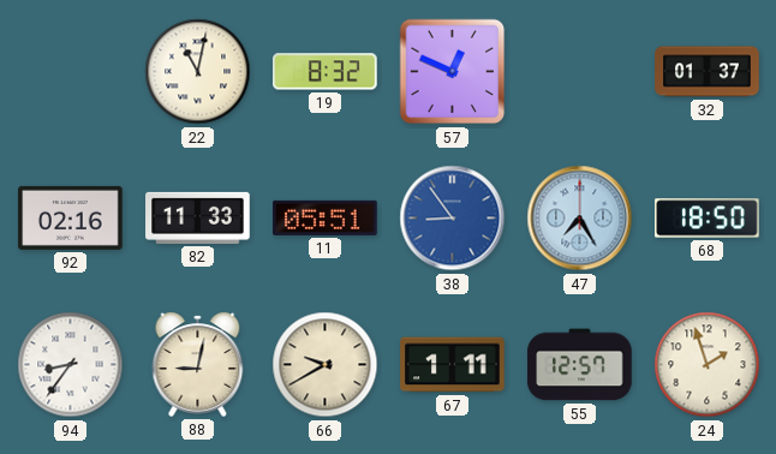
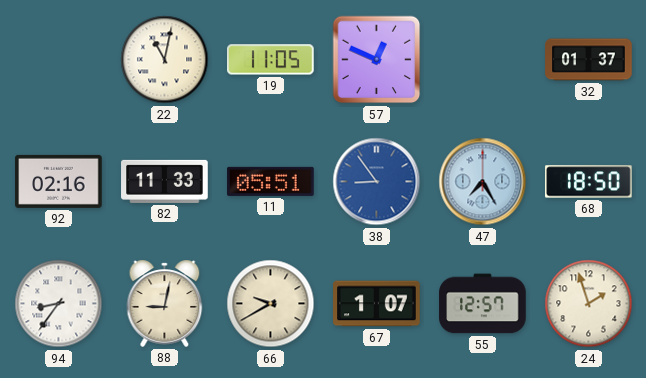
19: 8:32 -> 11:05 (271, 60)
67: 1:11 -> 1:07 (377, 304)
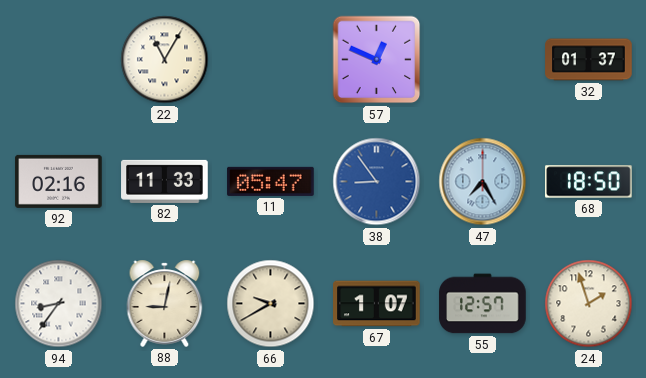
22: 11:02 -> 11:05 (165, 60)
19: 11:05 -> none (271, 60)
11: 05:51 -> 05:47 (271, 181)
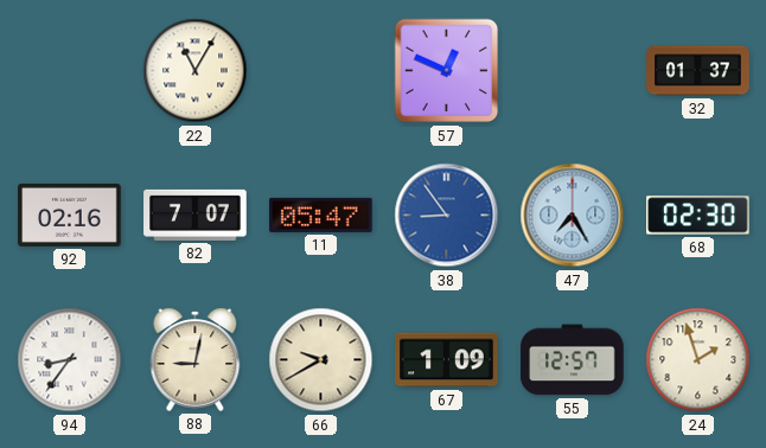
82: 11:33 -> 7:07 (196, 215)
68: 18:50 -> 02:30 (698, 216)
67: 1:07 -> 1:09 (447, 360)
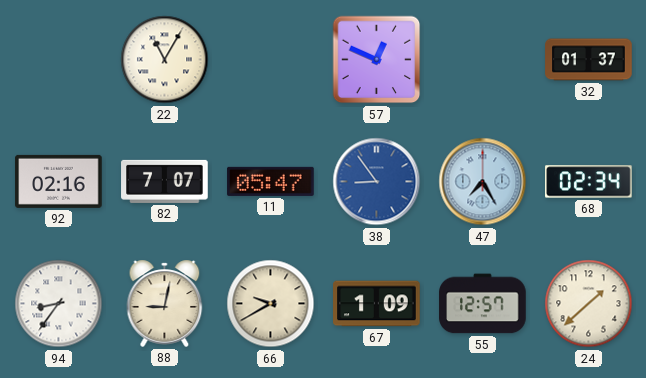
68: 02:30 -> 02:34 (589, 182)
24: 1:57 -> 1:38 (589, 304)
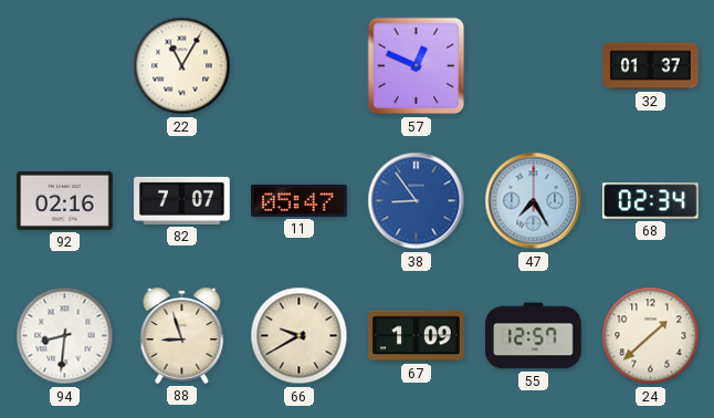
94: 8:36 -> 8:31 (65, 336)
88: 9:02 -> 8:57 (182, 335)
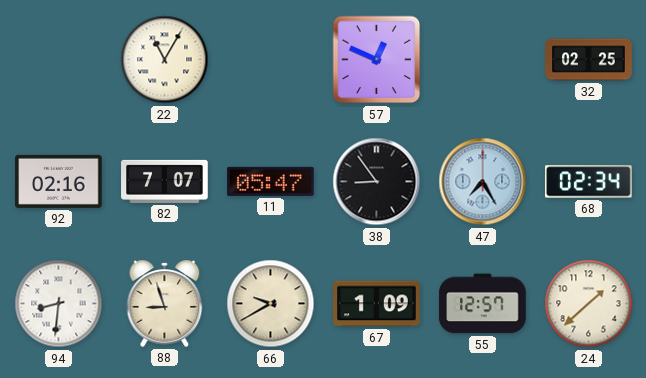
32: 01:37 -> 02:25 (589, 60)
38 dial: blue -> black (377, 182)
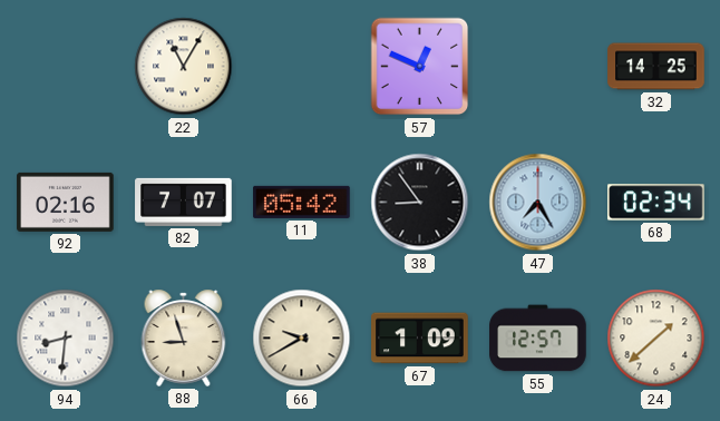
32: 02:25 -> 14:25 (656, 67)
11: 05:47 -> 05:42 (302, 202)
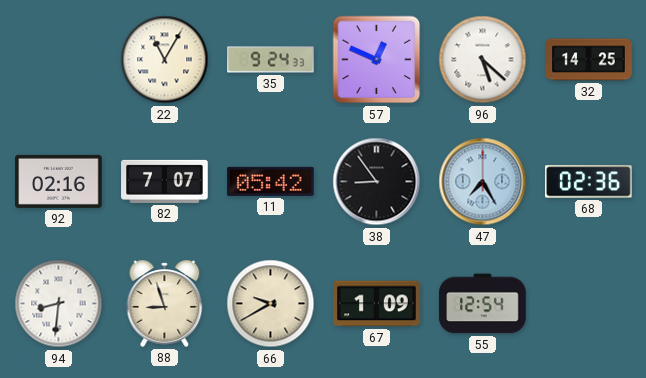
35: none -> 9:24 (271, 60)
96: none -> 5:22 (483, 60)
68: 02:34 -> 02:36 (589, 182)
55: 12:57 -> 12:54 (483, 304)
24: 1:38 -> none (656, 339)
